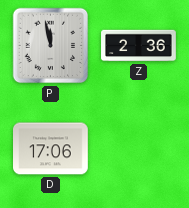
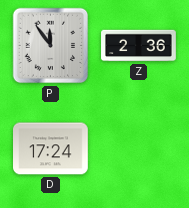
P: 11:58 -> 11:54 (51, 46)
D: 17:06 -> 17:24 (51, 149)
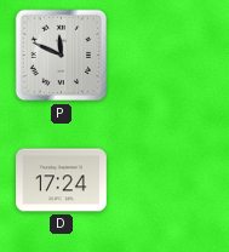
P: 11:54 -> 11:49 (62, 56)
Z: 2:36 -> none (139, 46)
